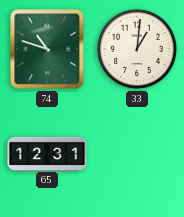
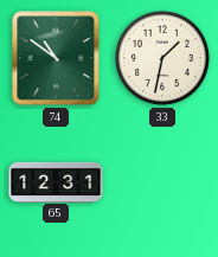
74: 10:48 -> 10:51 (56, 58)
33: 1:01 -> 1:32 (162, 58)
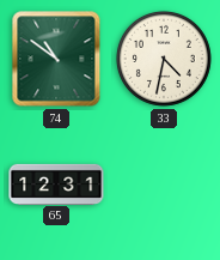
33: 1:32 -> 4:32 (164, 59)
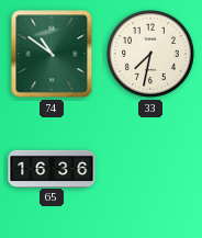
33: 4:32 -> 7:32 (150, 54)
65: 12:31 -> 16:36 (52, 168)
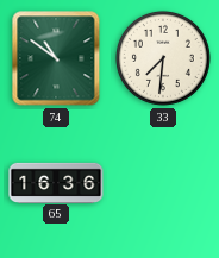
33: 7:32 -> 7:31 (163, 58)
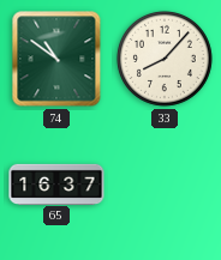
33: 7:31 -> 8:07 (165, 59)
65: 16:36 -> 16:37 (56, 183)
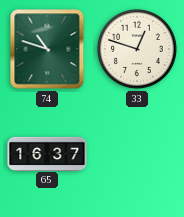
74: 10:51 -> 10:48 (47, 49)
33: 8:07 -> 12:48 (137, 49)
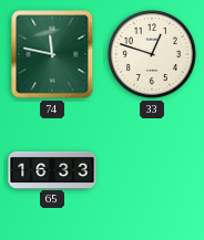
74: 10:48 -> 11:47 (52, 54)
65: 16:37 -> 16:33 (52, 169)
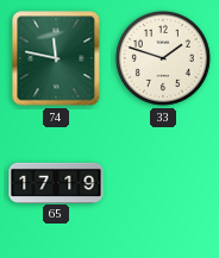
33: 12:48 -> 1:48 (163, 58)
65: 16:33 -> 17:19 (56, 182)
